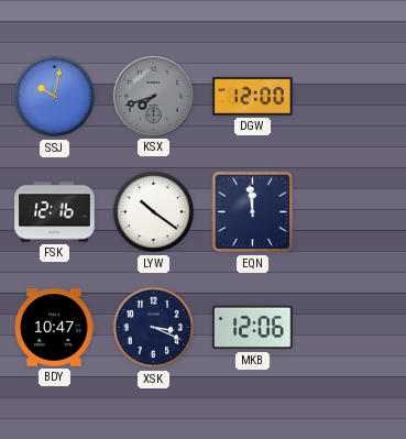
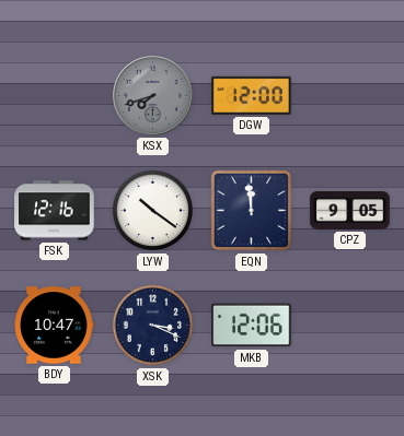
SSJ: 10:02 -> none (55, 97)
CPZ: none -> 9:05 (350, 211)
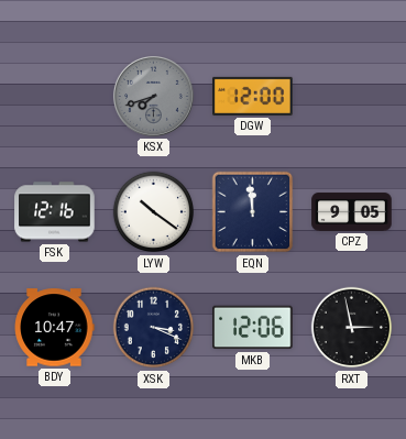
RXT: none -> 2:58 (352, 328)
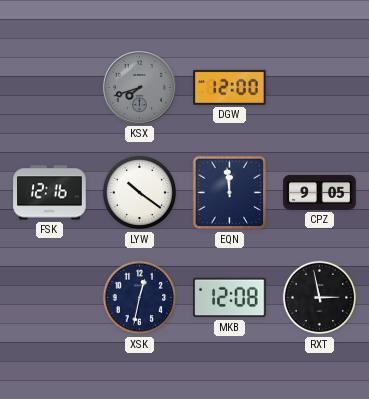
BDY: 10:47 -> none (54, 328)
XSK: 3:19 -> 12:32 (140, 298)
MKB: 12:06 -> 12:08 (230, 298)
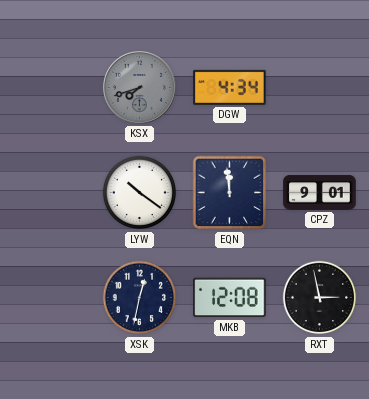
DGW: 12:00 -> 4:34 (230, 87)
FSK: 12:16 -> none (50, 193)
CPZ: 9:05 -> 9:01 (320, 193)
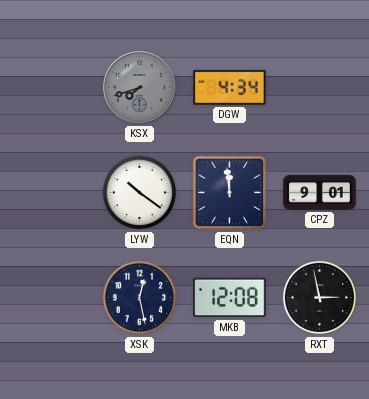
XSK: 12:32 -> 12:28 (140, 298)
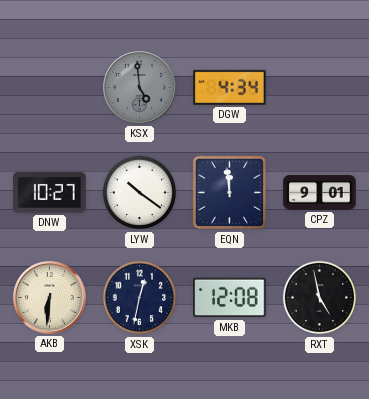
KSX: 7:42 -> 4:59 (140, 88)
DNW: none -> 10:27 (50, 193)
AKB: none -> 6:31 (50, 298)
XSK: 12:28 -> 12:32 (140, 298)
RXT: 2:58 -> 4:58 (320, 298)
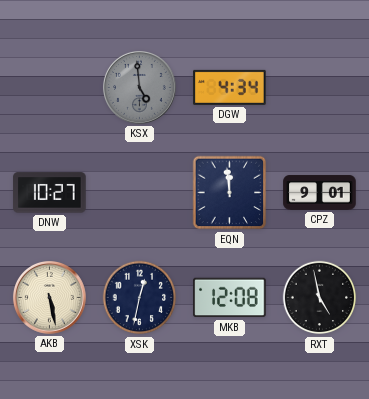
LYW: 10:21 -> none (140, 193)
AKB: 6:31 -> 5:28 (50, 298)
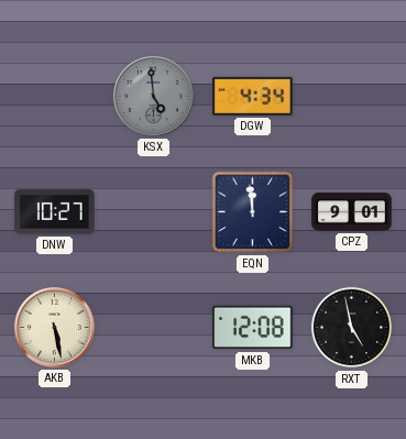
XSK: 12:32 -> none (140, 298)
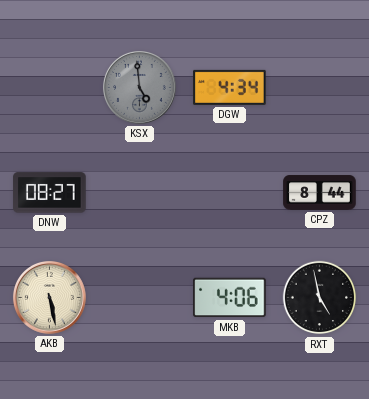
DNW: 10:27 -> 08:27 (50, 193)
EQN: 11:59 -> none (253, 212)
CPZ: 9:01 -> 8:44 (320, 193)
MKB: 12:08 -> 4:06 (230, 298)
